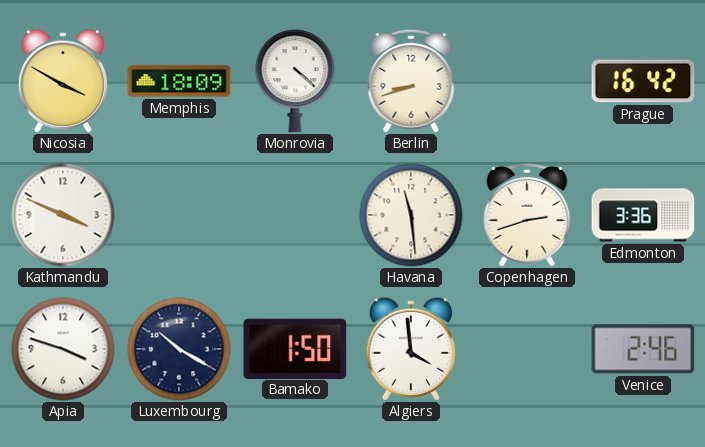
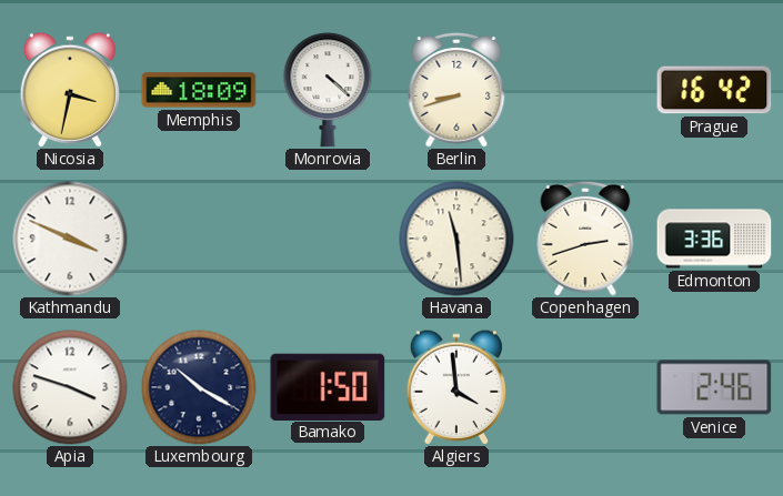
Nicosia: 3:50 -> 3:32 (69, 90)
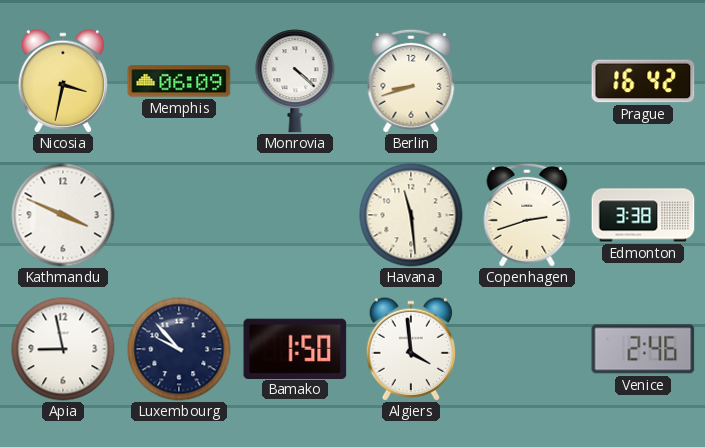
Memphis: 18:09 -> 06:09 (179, 81)
Edmonton: 3:36 -> 3:38 (643, 215)
Apia: 3:48 -> 8:58 (63, 349)
Luxembourg: 10:20 -> 9:53 (179, 349)
